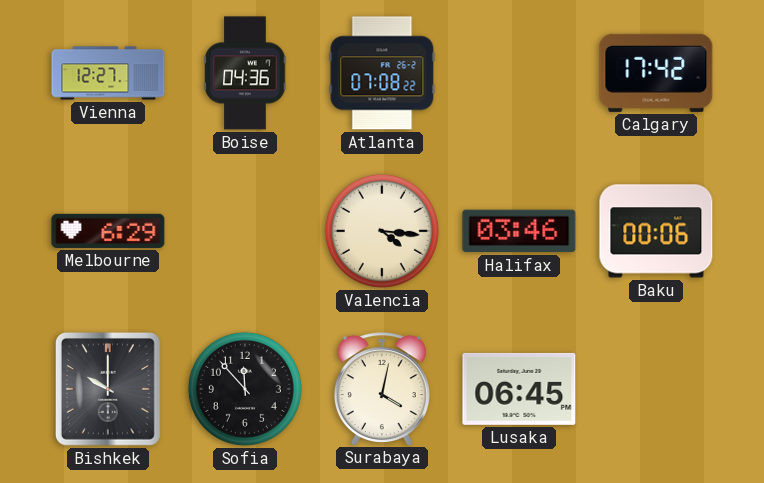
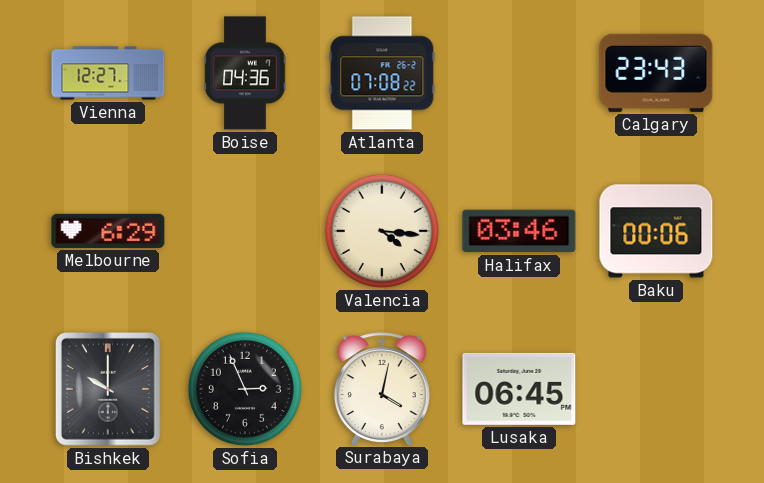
Calgary: 17:42 -> 23:43 (656, 73)
Sofia: 11:53 -> 2:56 (245, 389)
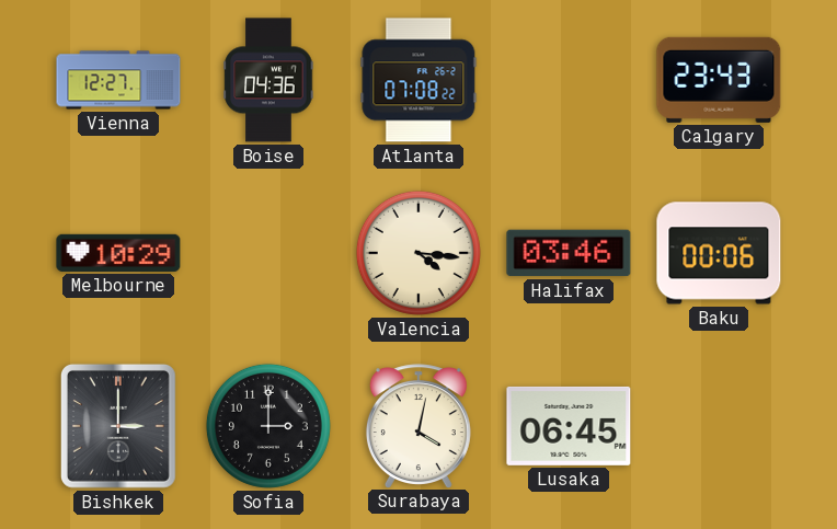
Melbourne: 6:29 -> 10:29 (118, 253)
Bishkek: 10:00 -> 3:00 (118, 426)
Sofia: 2:56 -> 3:00 (268, 426)
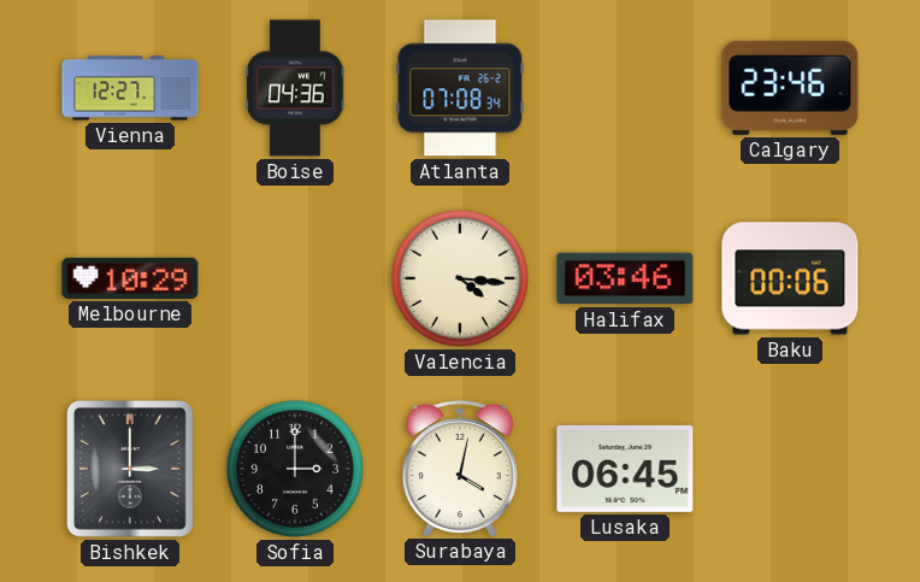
Atlanta: 07:08:22 -> 07:08:34 (460, 88)
Calgary: 23:43 -> 23:46 (790, 88)
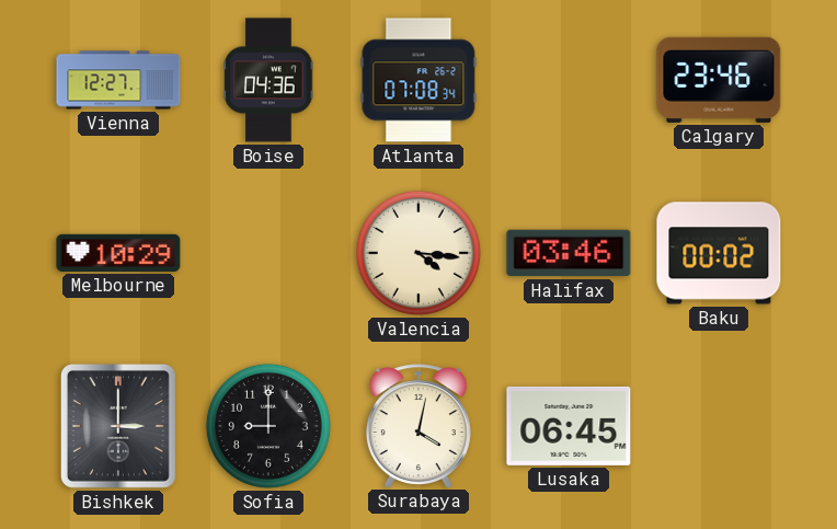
Baku: 00:06 -> 00:02 (719, 253)
Sofia: 3:00 -> 9:00 (268, 426)
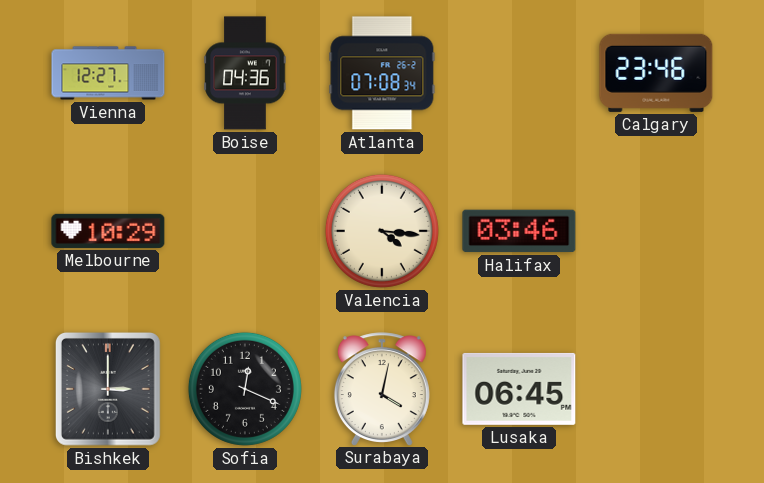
Baku: 00:02 -> none (719, 253)
Sofia: 9:00 -> 12:19 (245, 389)
